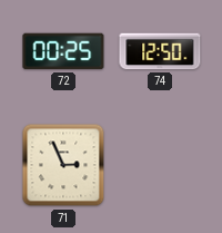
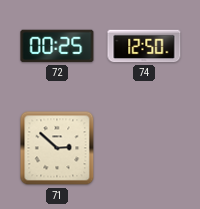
71: 2:56 -> 2:52 (57, 148)
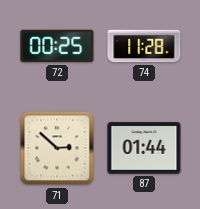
74: 12:50 -> 11:28 (144, 46)
87: none -> 01:44 (144, 148)
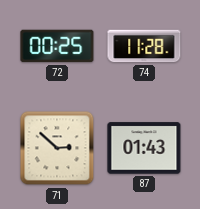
87: 01:44 -> 01:43 (144, 148)
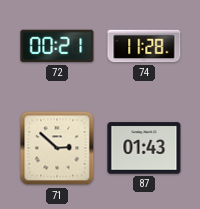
72: 00:25 -> 00:21 (57, 46)
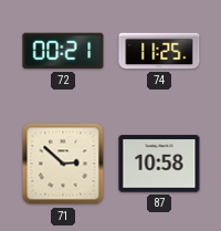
74: 11:28 -> 11:25 (159, 51)
87: 01:43 -> 10:58 (159, 164)
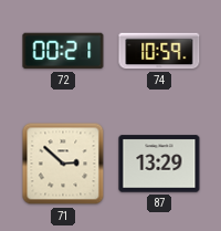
74: 11:25 -> 10:59 (159, 51)
87: 10:58 -> 13:29 (159, 164)
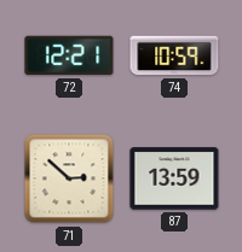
72: 00:21 -> 12:21 (69, 55)
87: 13:29 -> 13:59 (174, 178)
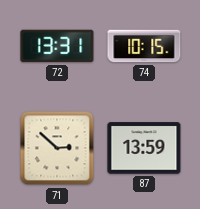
72: 12:21 -> 13:31 (57, 46)
74: 10:59 -> 10:15 (144, 46)
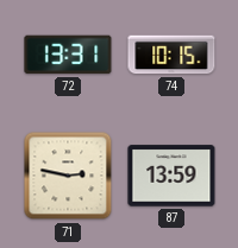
71: 2:52 -> 2:47 (68, 176)
